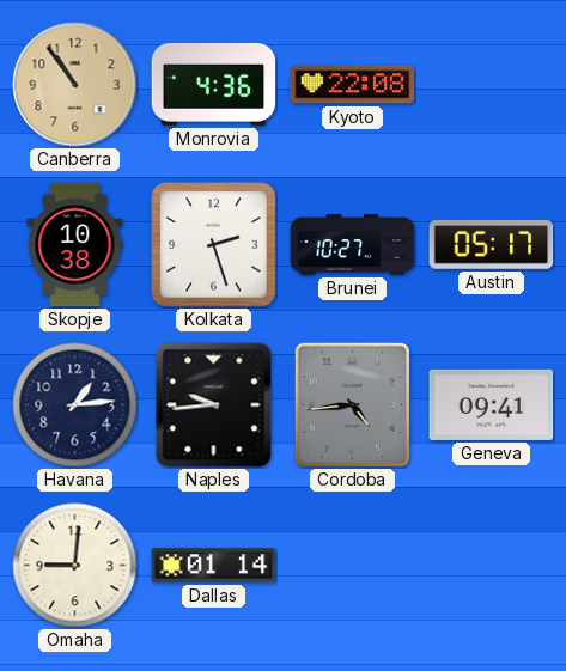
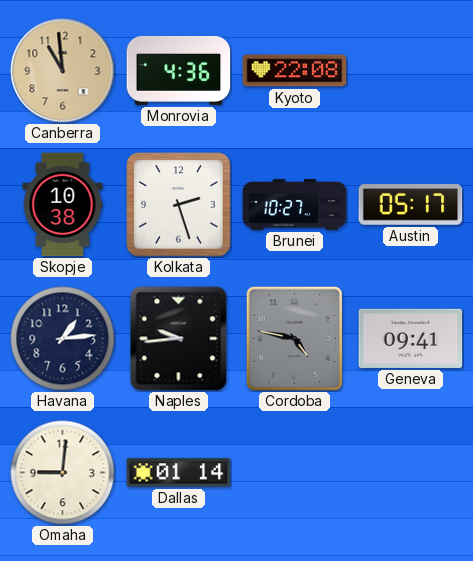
Canberra: 10:54 -> 10:59 (63, 71)
Cordoba: 4:44 -> 4:47 (294, 338)
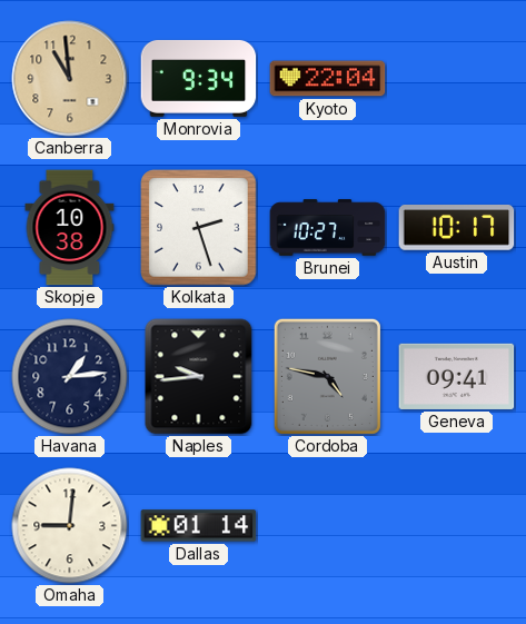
Monrovia: 4:36 -> 9:34 (199, 78)
Kyoto: 22:08 -> 22:04 (328, 79)
Austin: 05:17 -> 10:17 (457, 228)
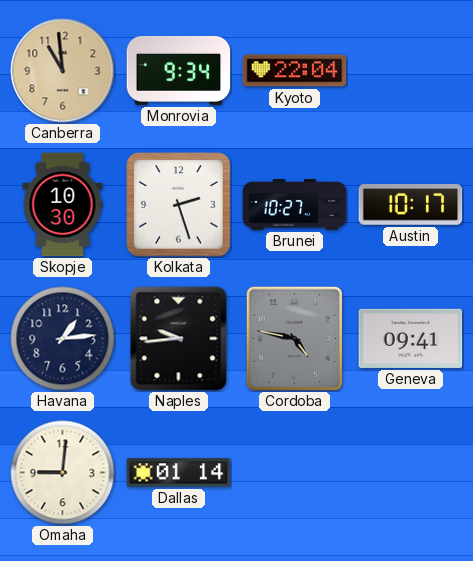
Skopje: 10:38 -> 10:30 (63, 205)
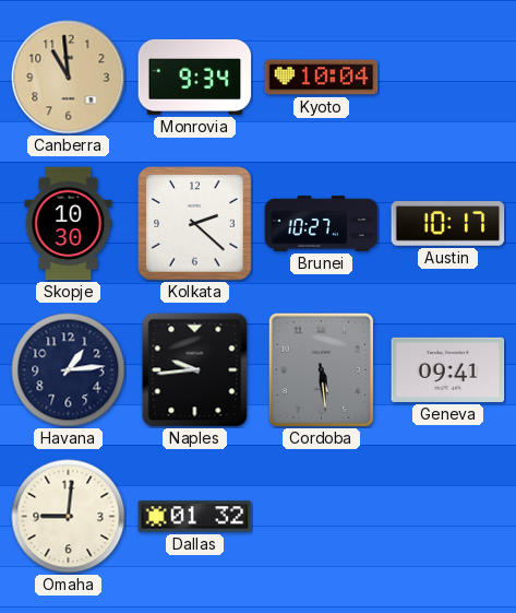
Kyoto: 22:04 -> 10:04 (322, 78)
Kolkata: 2:27 -> 2:22 (195, 224)
Cordoba: 4:47 -> 5:29 (321, 369)
Dallas: 01:14 -> 01:32 (195, 517)
